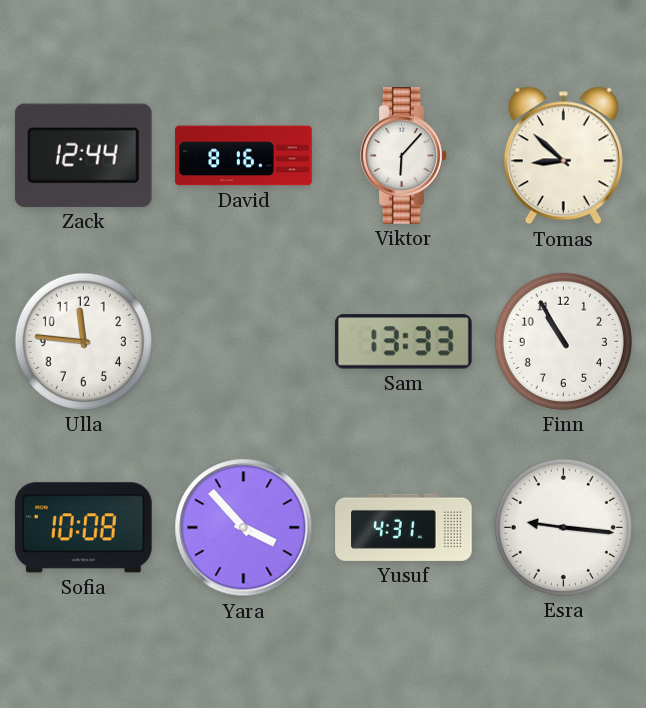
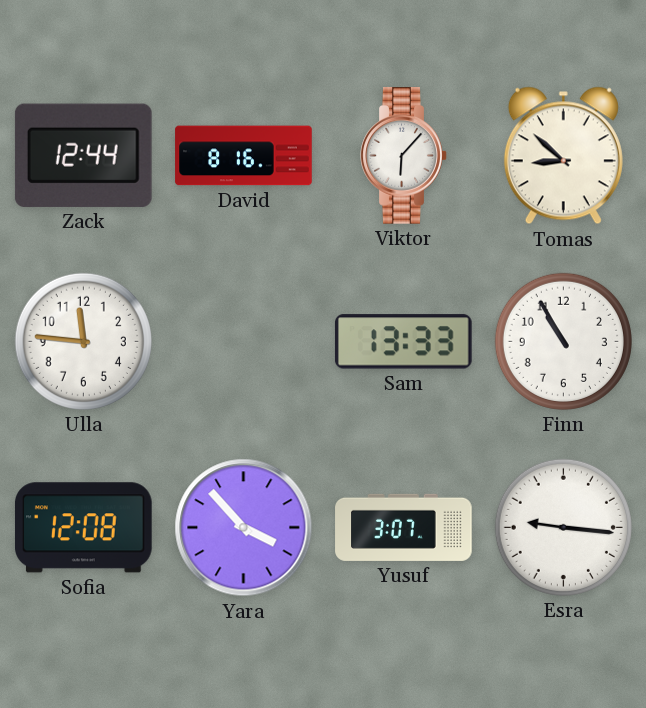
Sofia: 10:08 -> 12:08 (84, 528)
Yusuf: 4:31 -> 3:07 (404, 527)
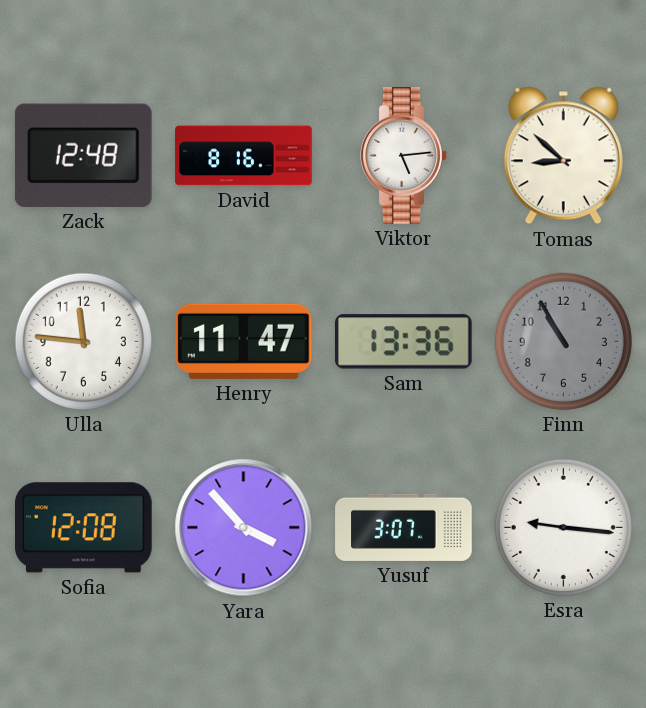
Zack: 12:44 -> 12:48 (83, 155)
Viktor: 6:07 -> 5:14 (404, 156)
Henry: none -> 11:47 (244, 341)
Sam: 13:33 -> 13:36 (403, 342)
Finn dial: white -> grey (563, 341)
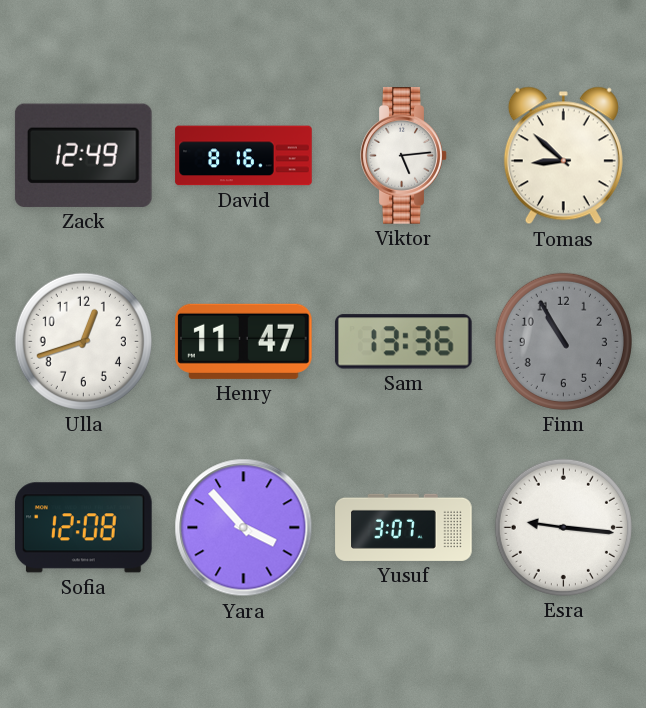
Zack: 12:48 -> 12:49 (83, 155)
Ulla: 11:46 -> 12:42 (83, 341)
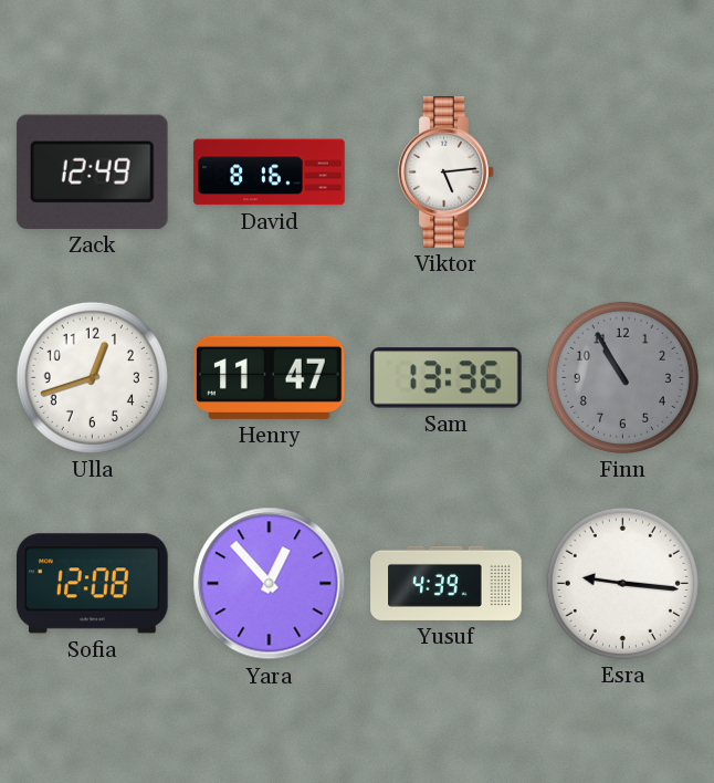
Tomas: 8:52 -> none (563, 156)
Yara: 3:53 -> 12:53 (270, 584)
Yusuf: 3:07 -> 4:39 (447, 583)
